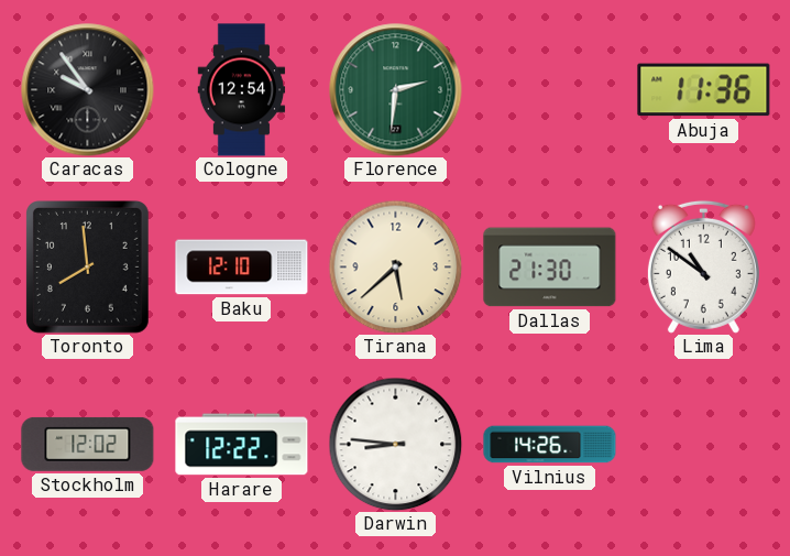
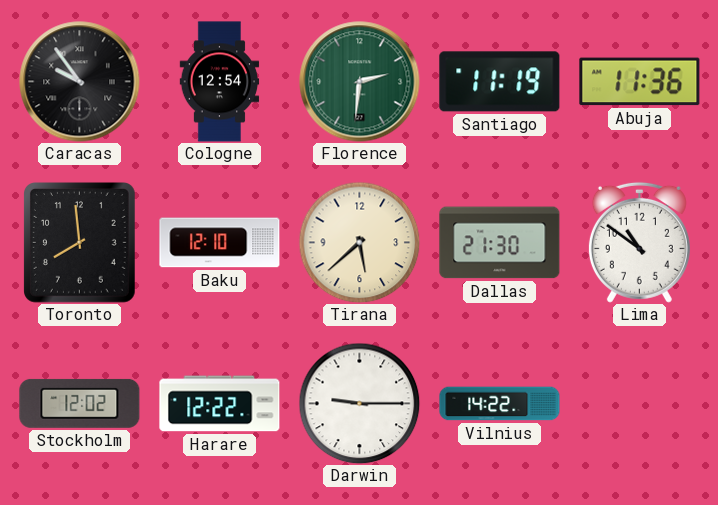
Santiago: none -> 11:19 (500, 82)
Darwin: 8:46 -> 9:15 (359, 403)
Vilnius: 14:26 -> 14:22 (500, 404)
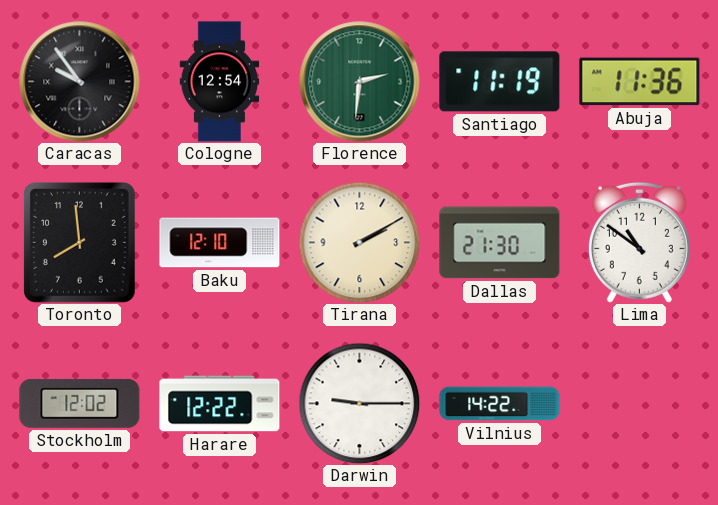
Tirana: 5:38 -> 2:10 (359, 242)
